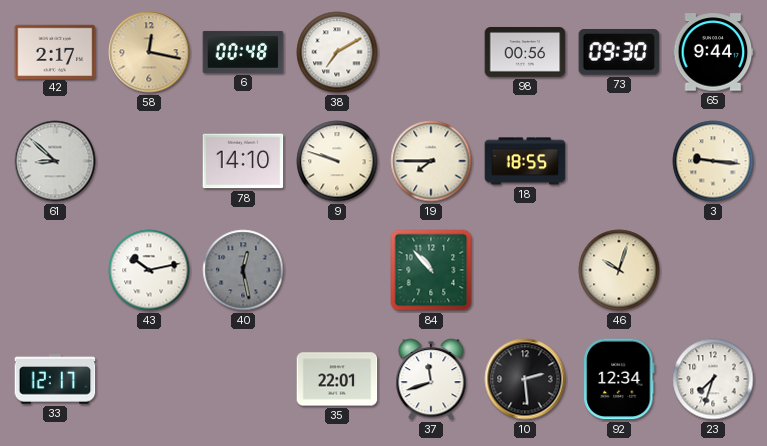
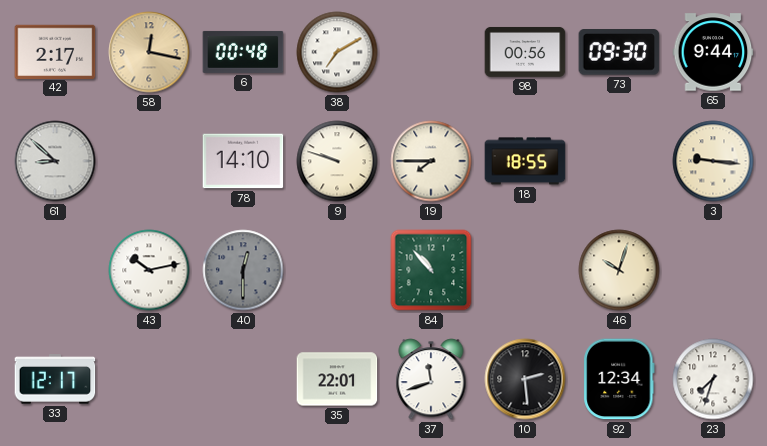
40: 12:28 -> 12:30 (243, 270)
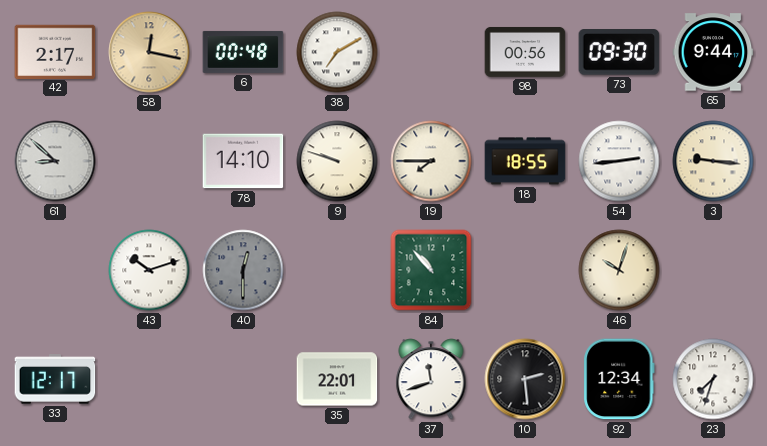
54: none -> 2:44 (619, 161)
43: 10:13 -> 10:12 (149, 270)
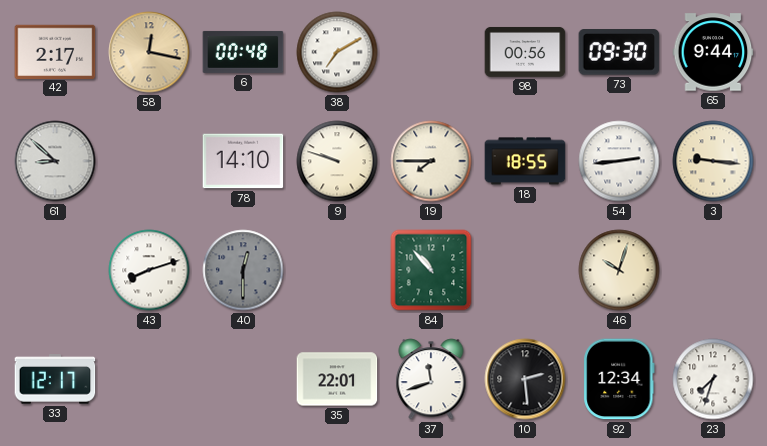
43: 10:12 -> 8:12 (149, 270)
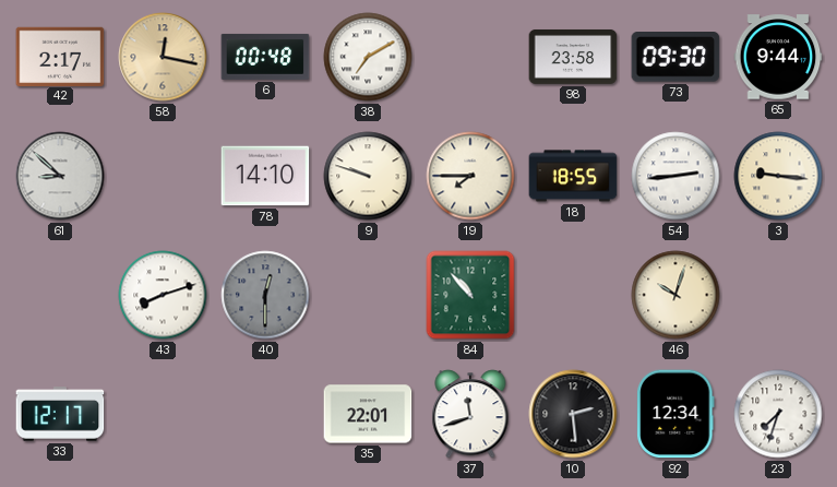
98: 00:56 -> 23:58 (573, 57)
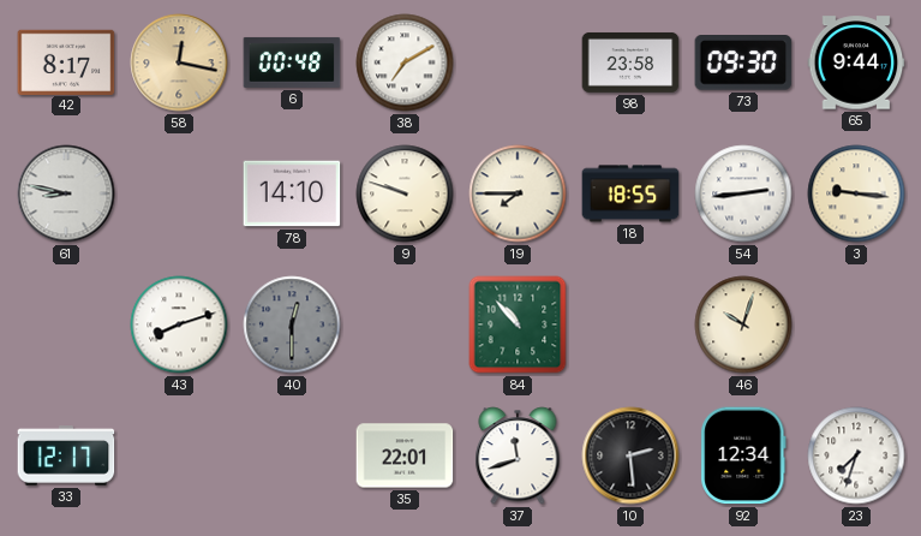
42: 2:17 -> 8:17 (66, 61)
61: 8:52 -> 8:47 (66, 193)
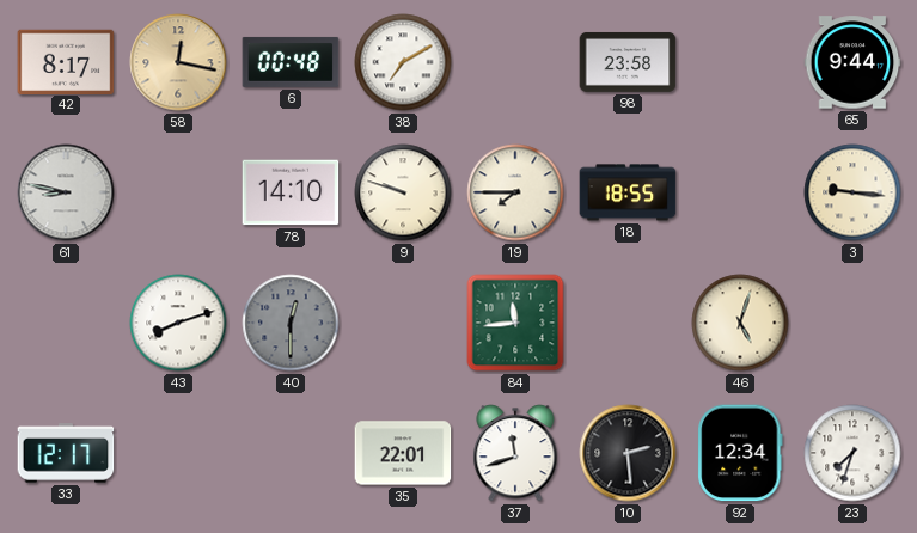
73: 09:30 -> none (743, 62)
54: 2:44 -> none (743, 193)
84: 10:53 -> 11:44 (515, 323)
46: 10:03 -> 5:03 (740, 323)
